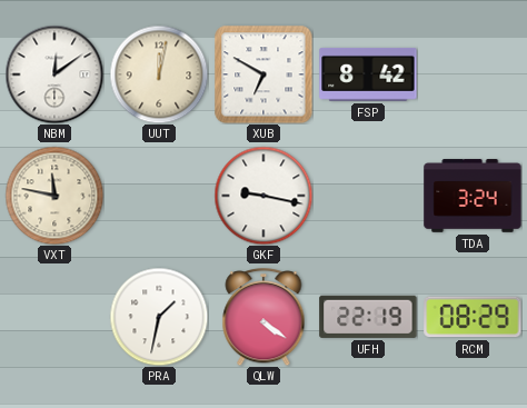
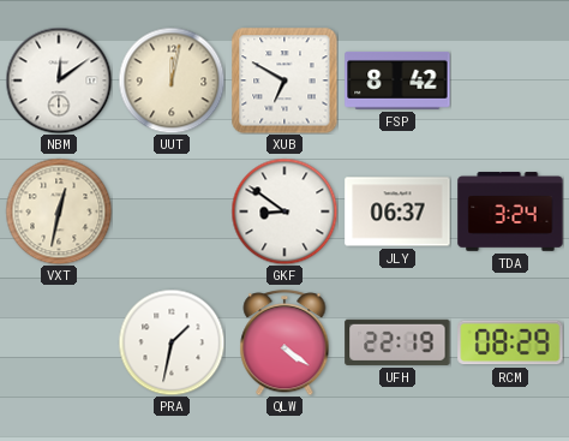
VXT: 11:47 -> 12:32 (59, 211)
GKF: 9:17 -> 8:51 (284, 211)
JLY: none -> 06:37 (397, 211)
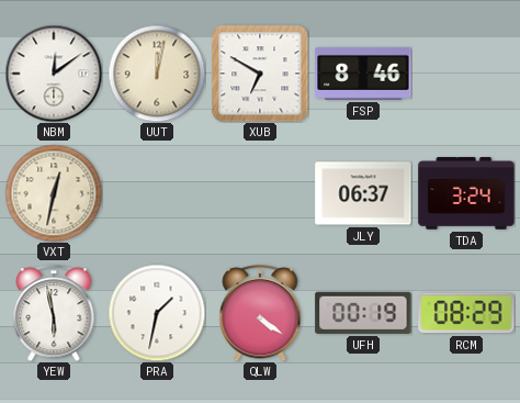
FSP: 8:42 -> 8:46 (363, 74)
GKF: 8:51 -> none (284, 211)
YEW: none -> 5:58 (54, 313)
UFH: 22:19 -> 00:19 (363, 313)
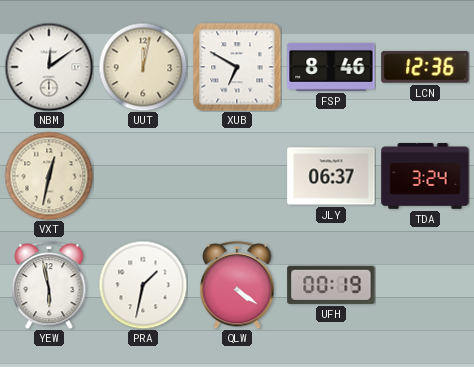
LCN: none -> 12:36 (425, 67)
RCM: 08:29 -> none (466, 313)
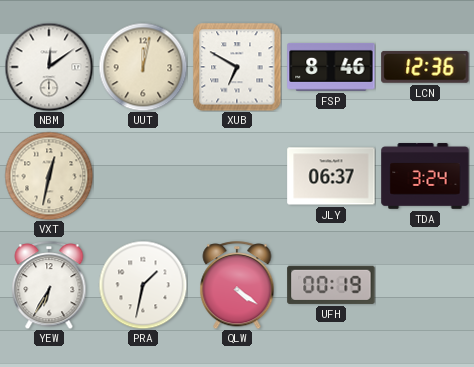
YEW: 5:58 -> 6:35 (49, 285)
